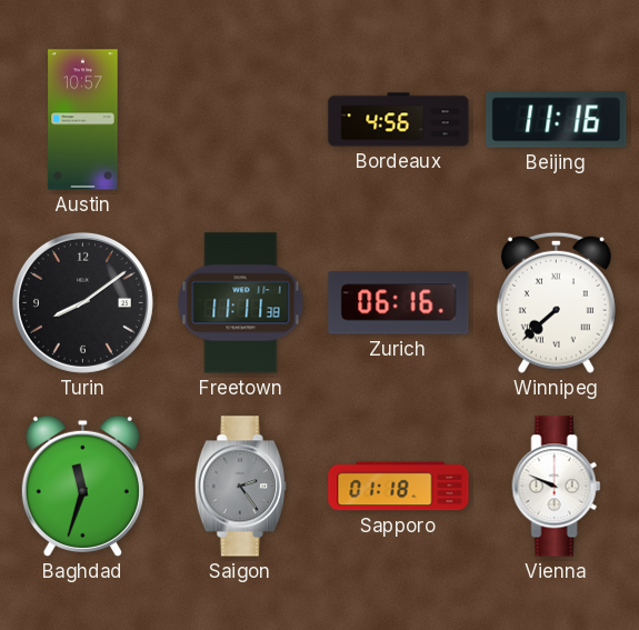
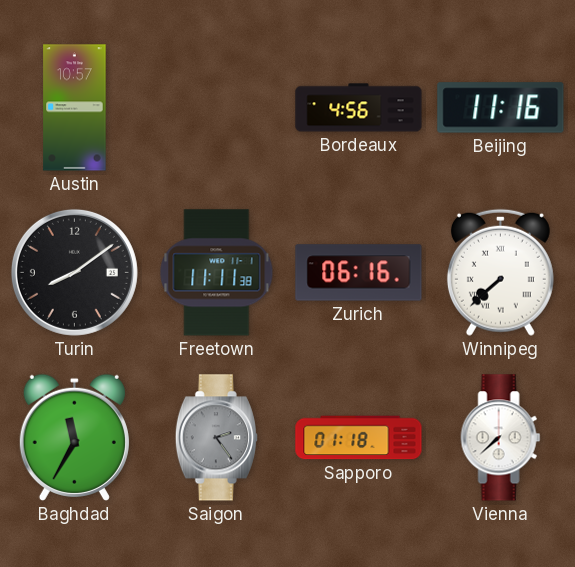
Baghdad: 11:33 -> 11:35 (74, 437)
Vienna: 9:49 -> 7:38 (501, 438)
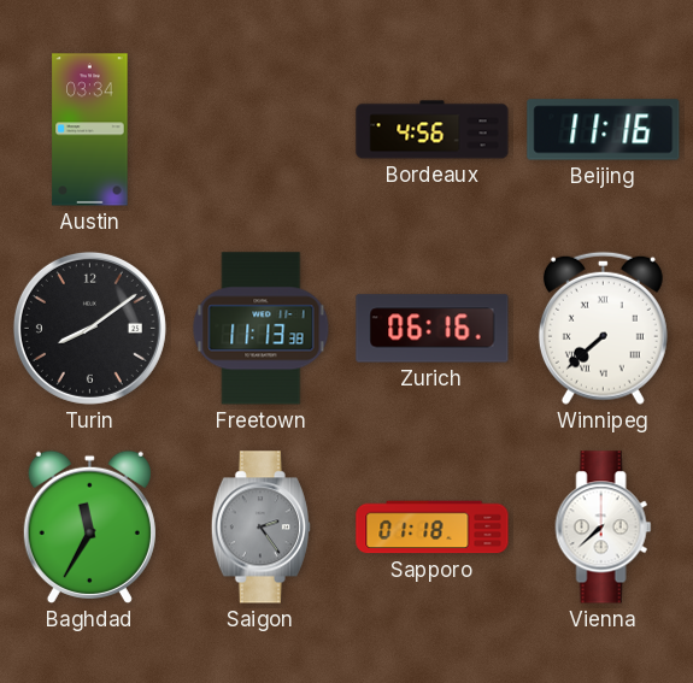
Austin: 10:57 -> 03:34 (90, 130)
Freetown: 11:11 -> 11:13 (262, 329)
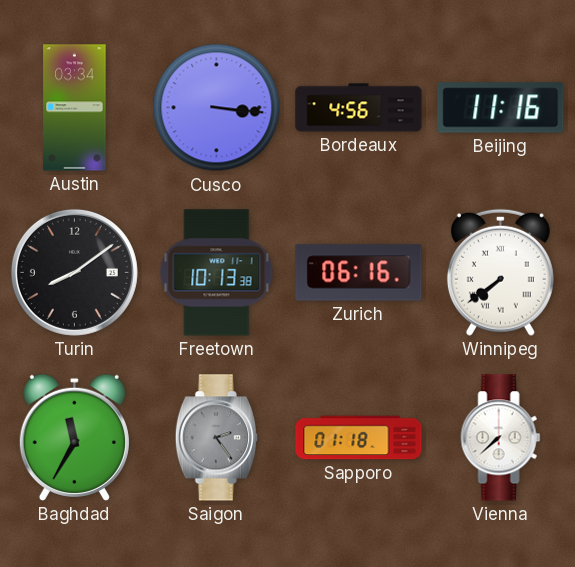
Cusco: none -> 3:16 (217, 108)
Freetown: 11:13 -> 10:13 (217, 273)
Winnipeg: 7:38 -> 7:39 (500, 272)
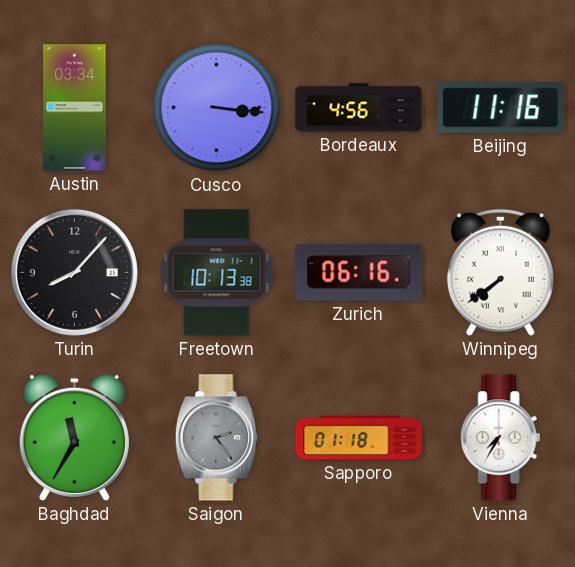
Turin: 8:09 -> 8:07 (74, 272)
Vienna: 7:38 -> 7:35 (501, 438)
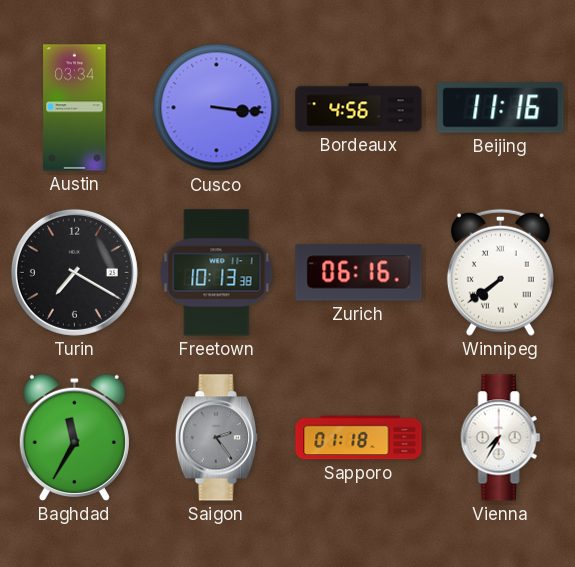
Turin: 8:07 -> 7:20 (74, 272)
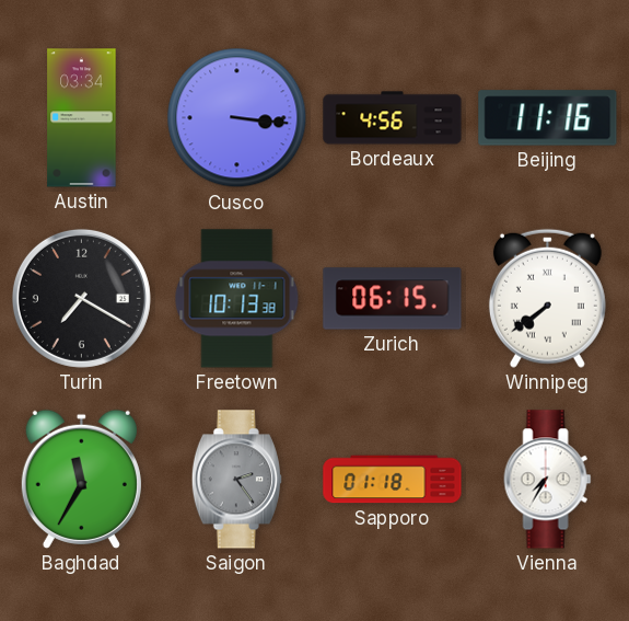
Zurich: 06:16 -> 06:15 (393, 299)
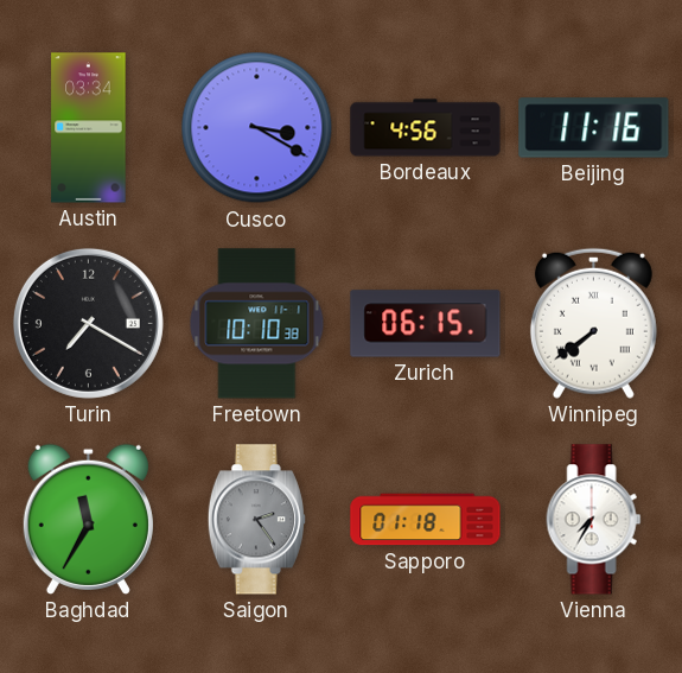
Cusco: 3:16 -> 3:20 (257, 128)
Freetown: 10:13 -> 10:10 (257, 324)
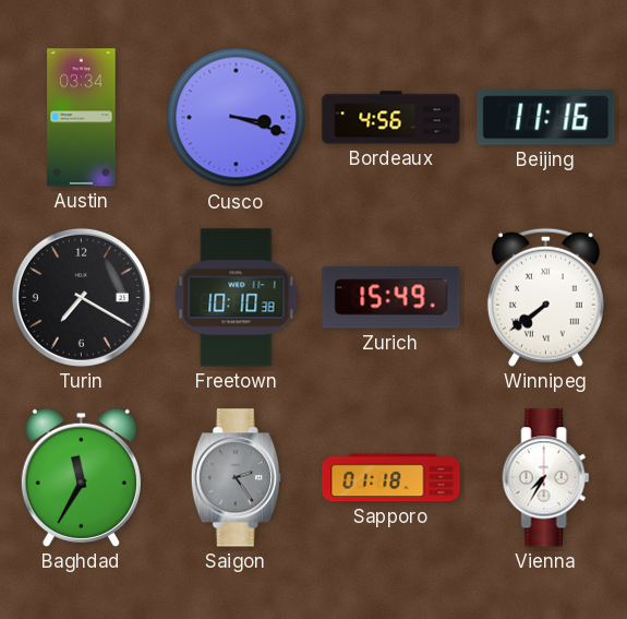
Cusco: 3:20 -> 3:18 (237, 118)
Zurich: 06:15 -> 15:49 (391, 298)
